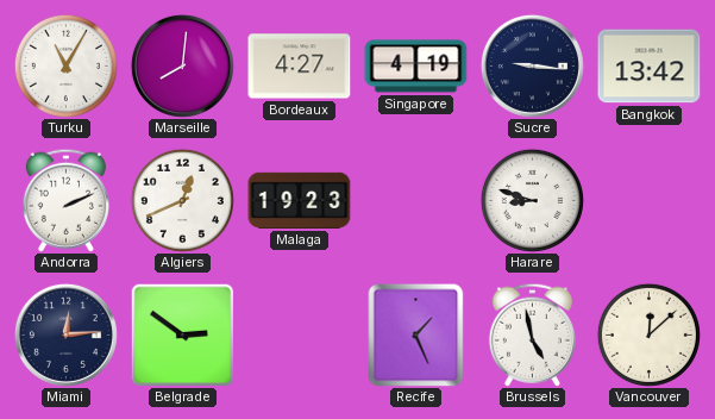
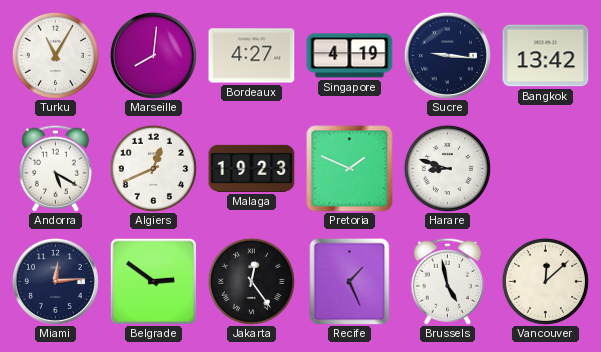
Andorra: 2:11 -> 5:20 (55, 168)
Pretoria: none -> 1:49 (350, 169)
Jakarta: none -> 12:24 (251, 281)
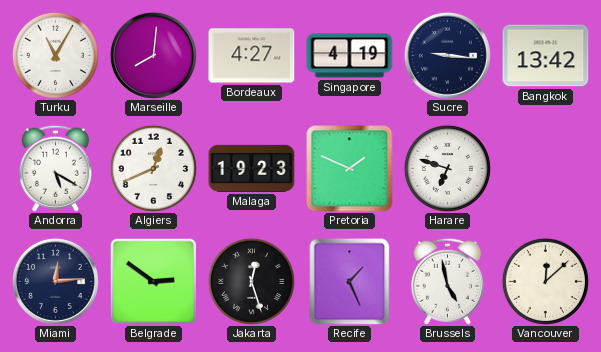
Harare: 8:48 -> 6:48 (447, 168)
Jakarta: 12:24 -> 12:27 (251, 281)
